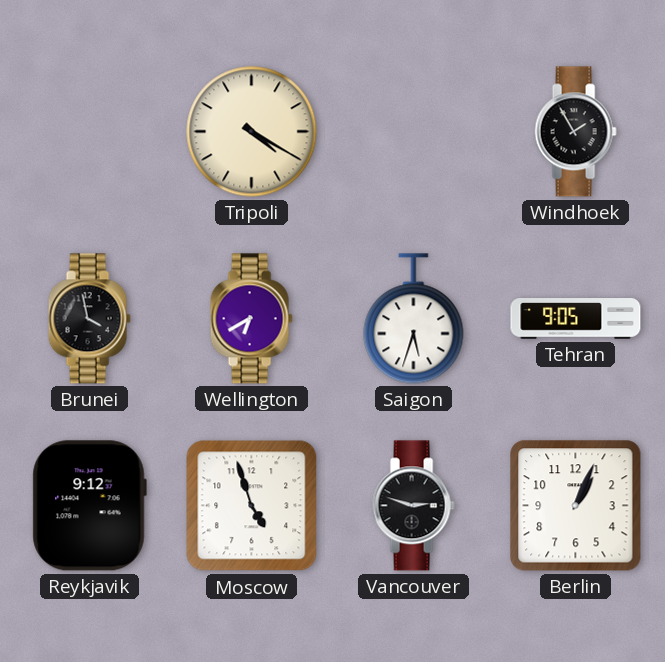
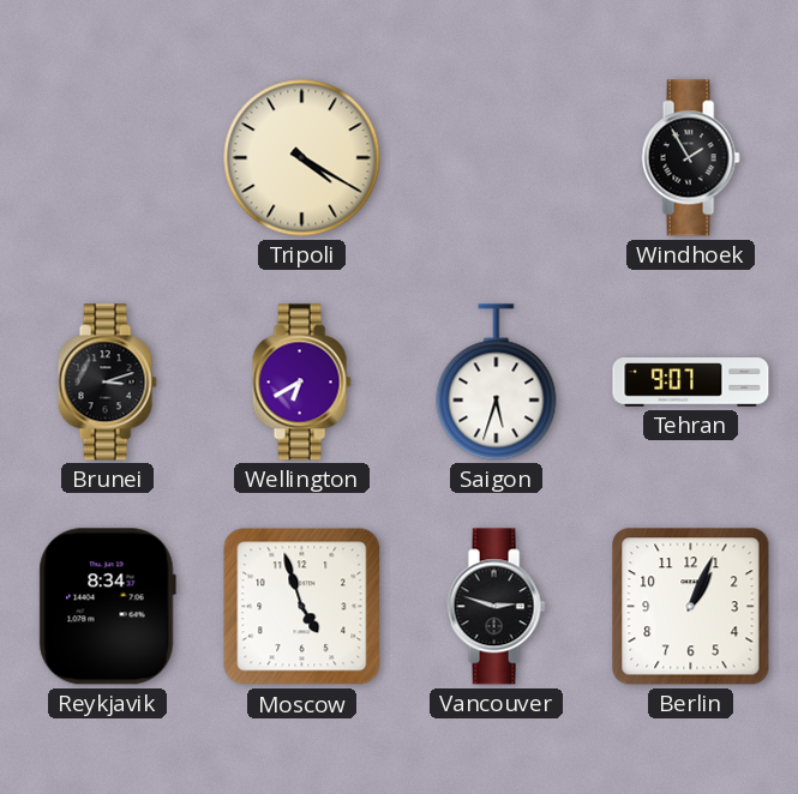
Brunei: 3:58 -> 3:12 (107, 383)
Tehran: 9:05 -> 9:07 (691, 383)
Reykjavik: 9:12 -> 8:34 (107, 607)
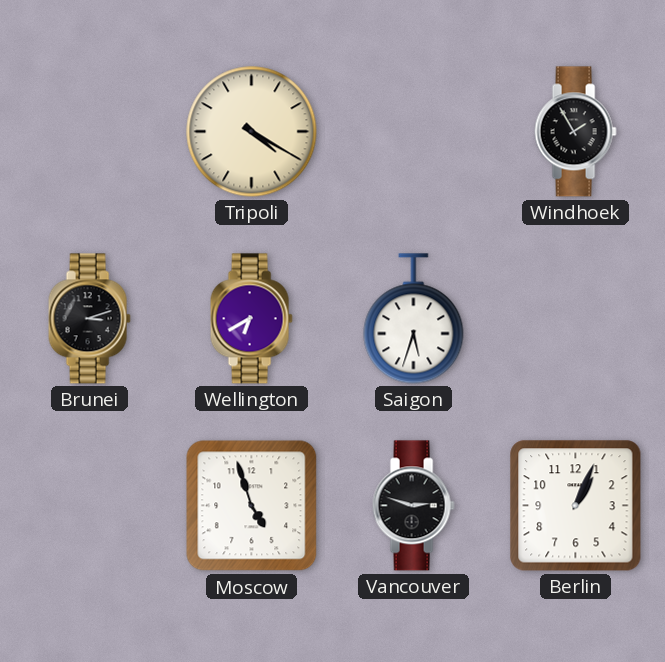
Tehran: 9:07 -> none (691, 383)
Reykjavik: 8:34 -> none (107, 607)
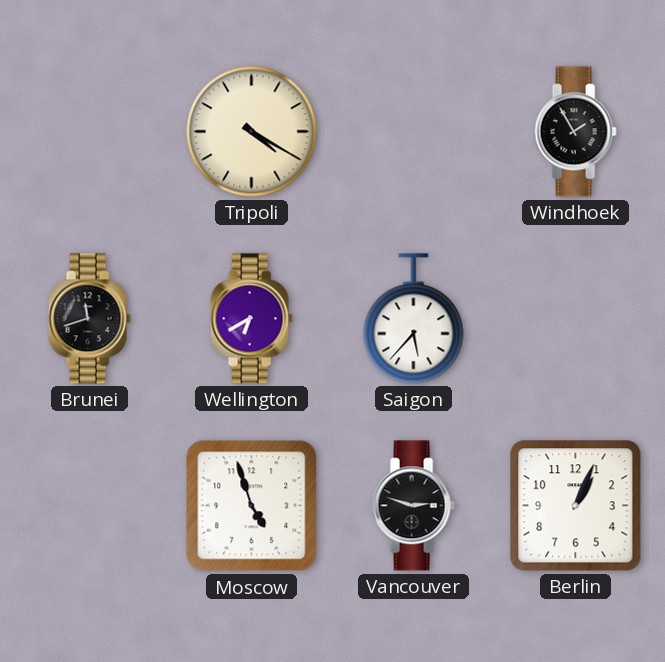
Brunei: 3:12 -> 11:42 (89, 319)
Saigon: 5:33 -> 5:37 (414, 319)
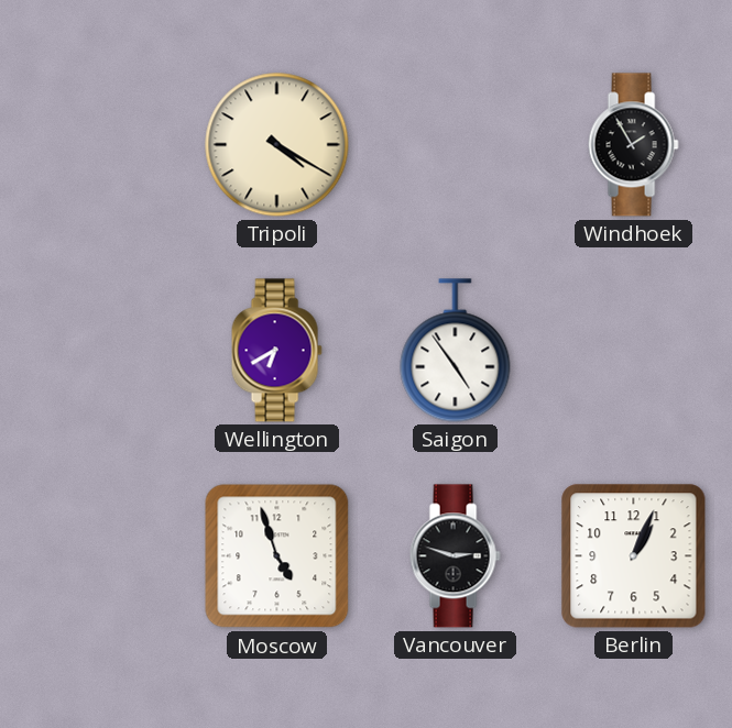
Brunei: 11:42 -> none (89, 319)
Saigon: 5:37 -> 4:54 (456, 351)
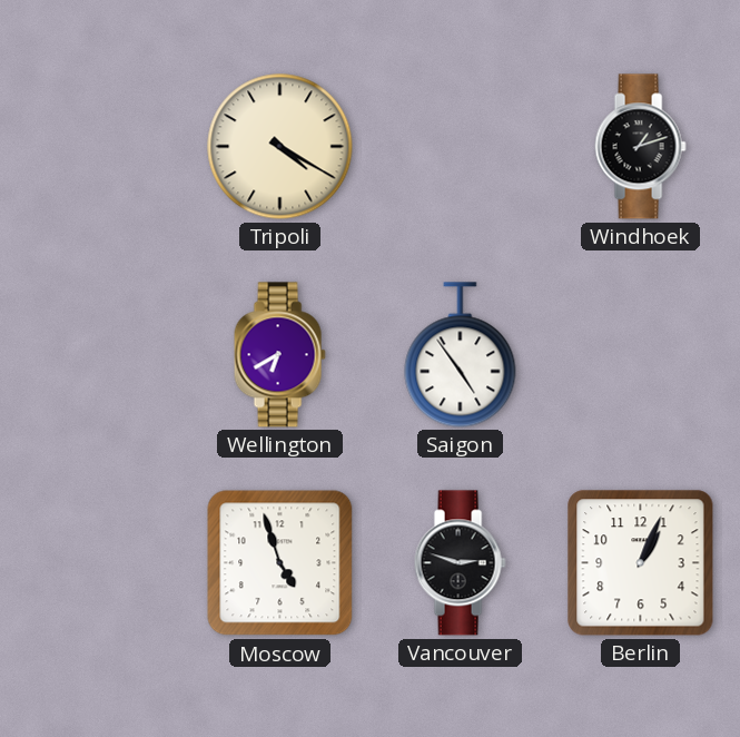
Windhoek: 1:55 -> 1:12 (640, 147)
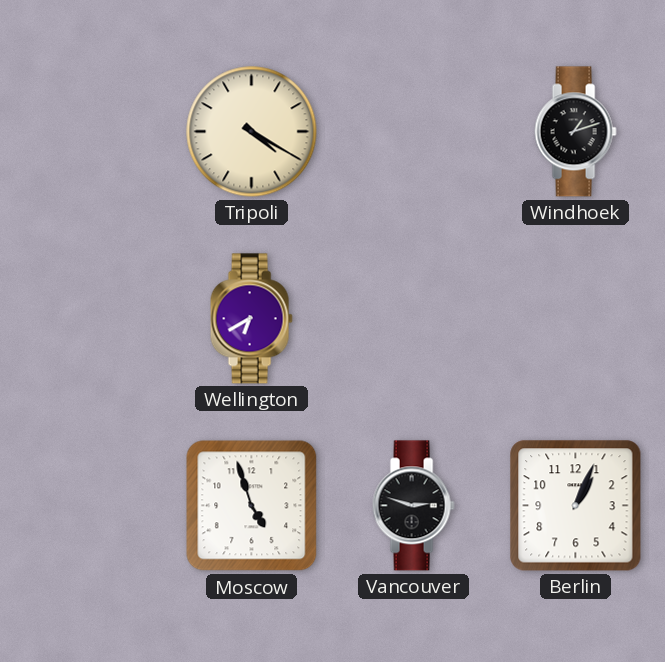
Saigon: 4:54 -> none (461, 355)
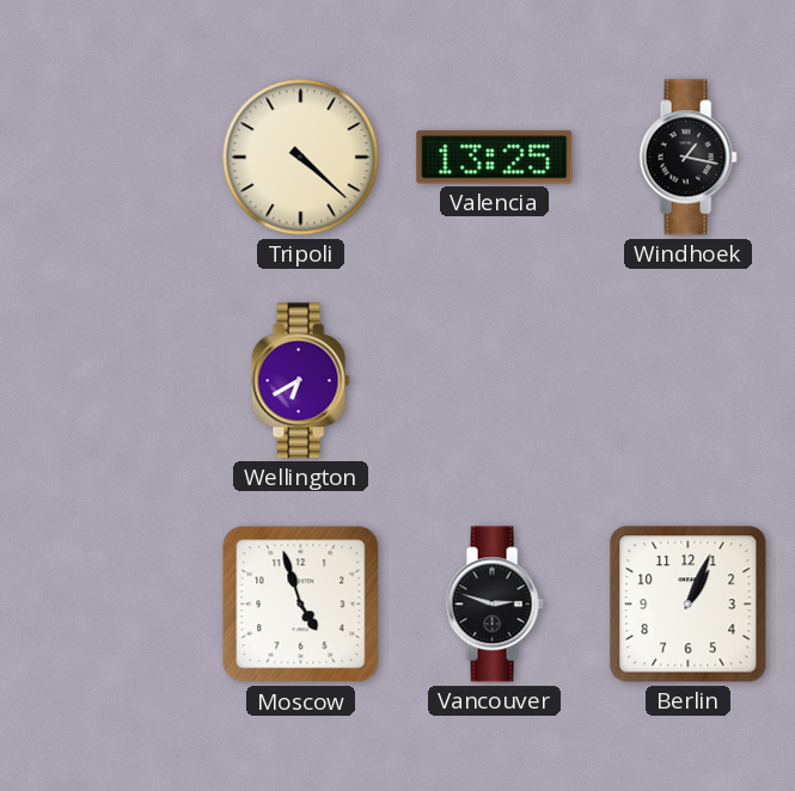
Tripoli: 4:20 -> 4:22 (301, 158)
Valencia: none -> 13:25 (495, 158)
Windhoek: 1:12 -> 1:17 (687, 158)
